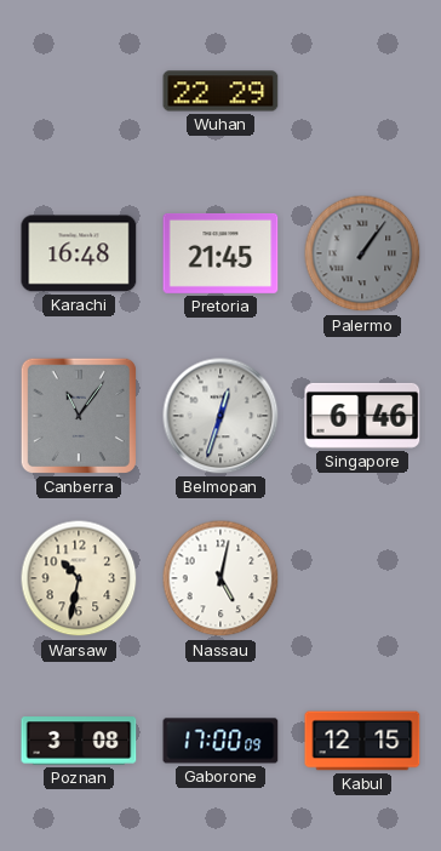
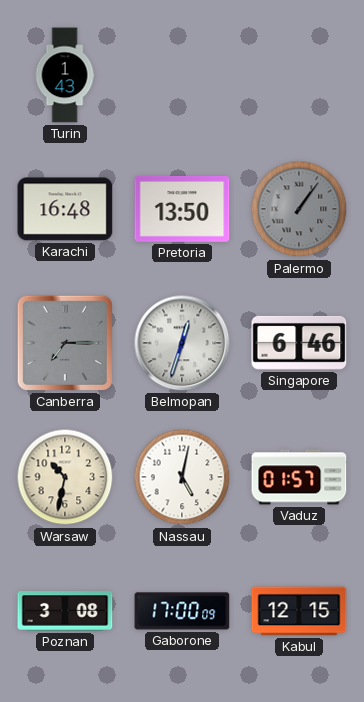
Turin: none -> 1:43 (65, 75)
Wuhan: 22:29 -> none (220, 91)
Pretoria: 21:45 -> 13:50 (182, 209)
Canberra: 11:06 -> 7:15 (65, 343)
Vaduz: none -> 01:57 (299, 477)
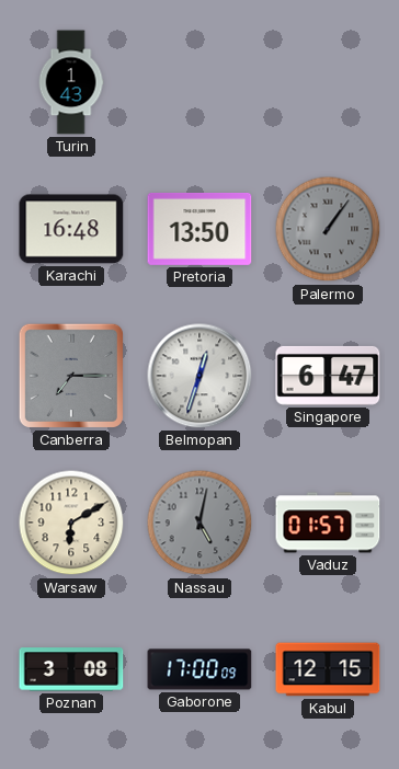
Singapore: 6:46 -> 6:47 (328, 376)
Warsaw: 10:32 -> 6:10 (71, 523)
Nassau dial: white -> grey (200, 523)
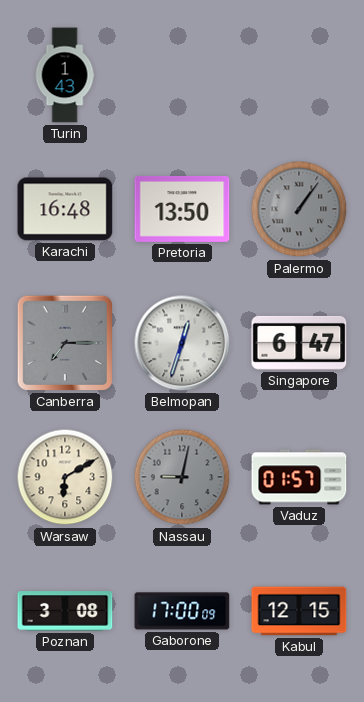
Nassau: 5:02 -> 9:02 (182, 477)
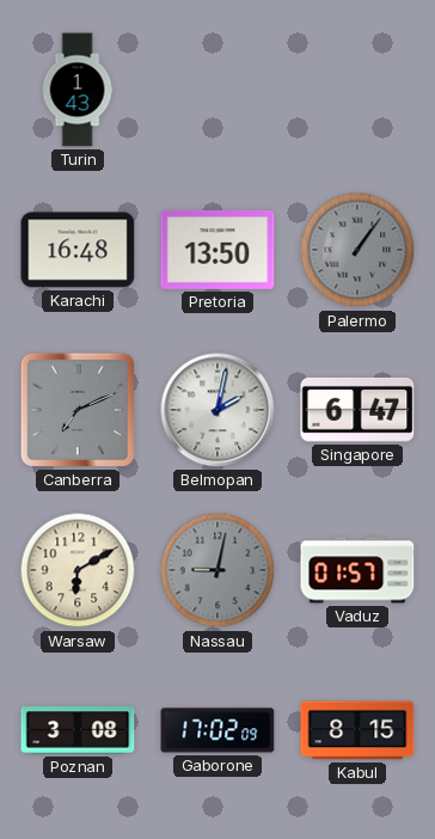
Canberra: 7:15 -> 7:11 (78, 410)
Belmopan: 12:33 -> 2:02 (217, 410)
Gaborone: 17:00 -> 17:02 (217, 730)
Kabul: 12:15 -> 8:15 (357, 730)
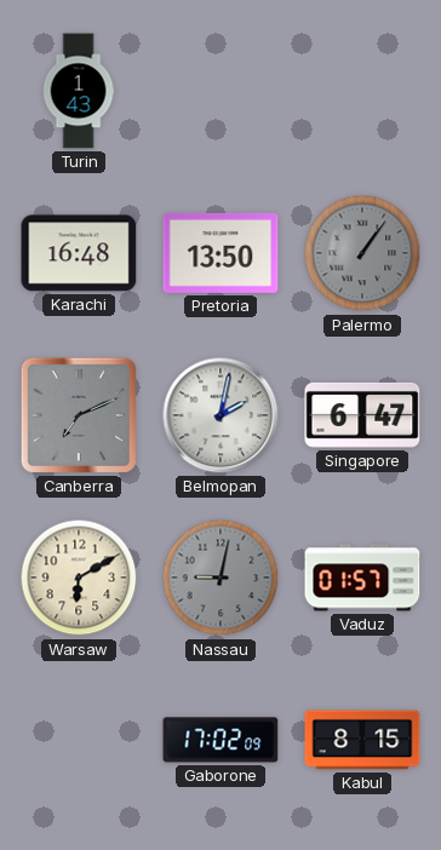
Poznan: 3:08 -> none (78, 730)
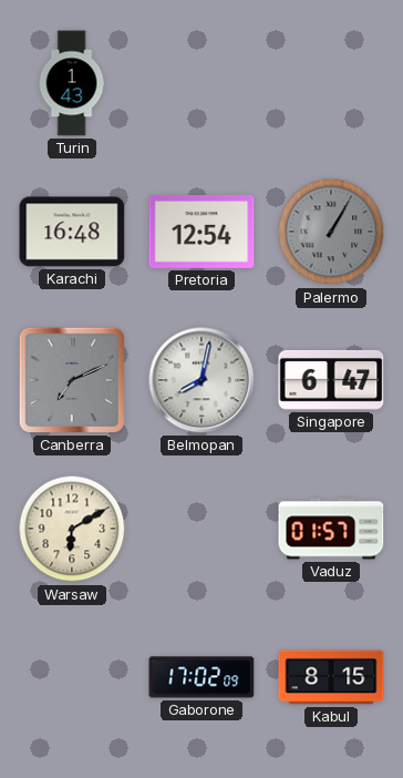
Pretoria: 13:50 -> 12:54 (201, 232)
Palermo: 1:06 -> 1:05 (331, 232)
Belmopan: 2:02 -> 8:02 (201, 380)
Nassau: 9:02 -> none (220, 578)
